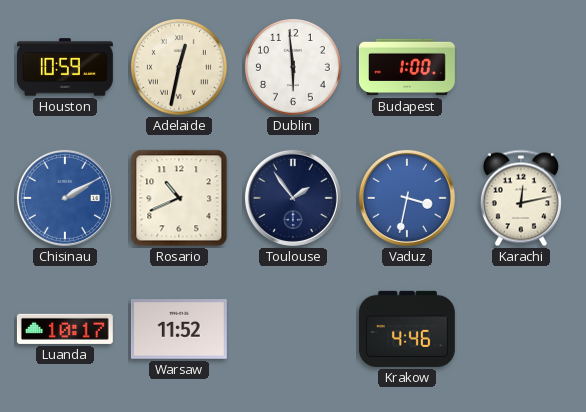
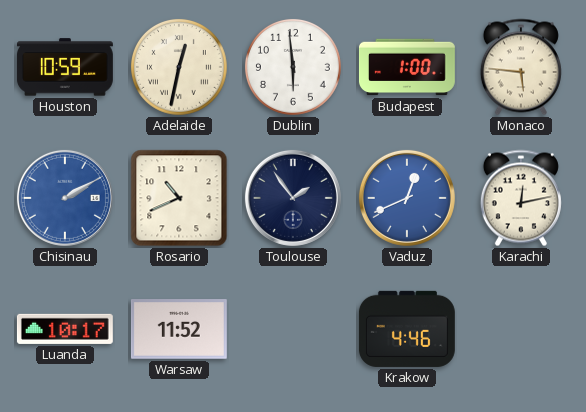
Monaco: none -> 5:46 (521, 67)
Vaduz: 3:32 -> 12:41 (407, 198)
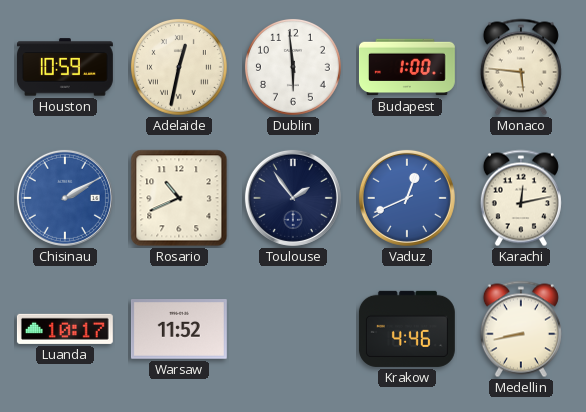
Medellin: none -> 8:43 (521, 329)
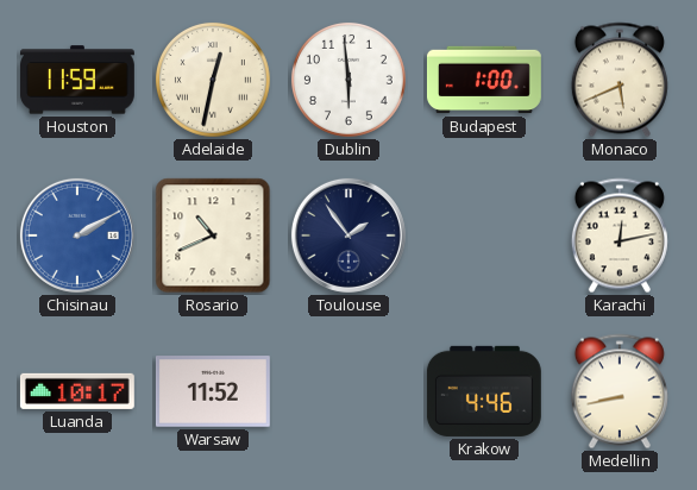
Houston: 10:59 -> 11:59 (77, 80)
Monaco: 5:46 -> 5:41 (620, 80)
Vaduz: 12:41 -> none (407, 198)
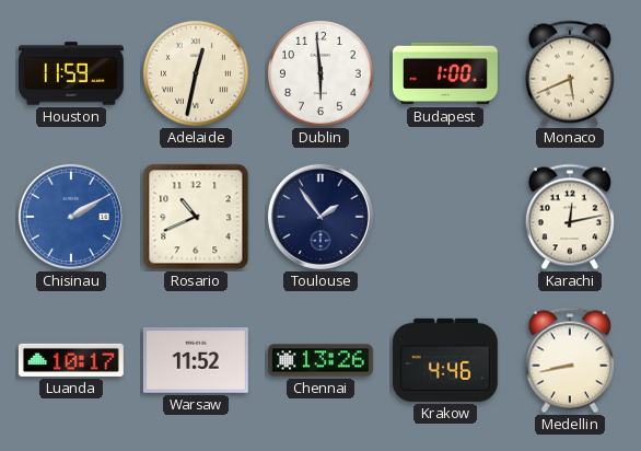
Chennai: none -> 13:26 (320, 360)
